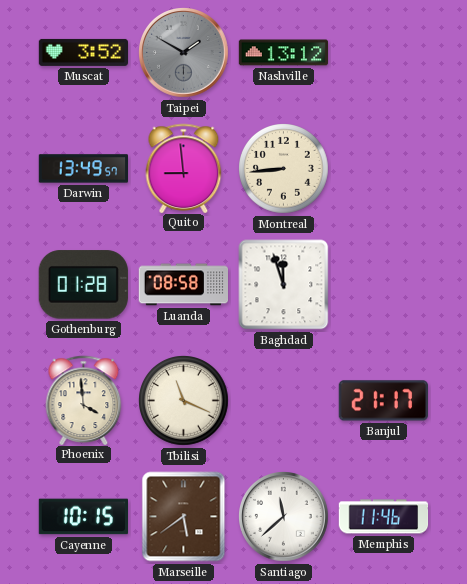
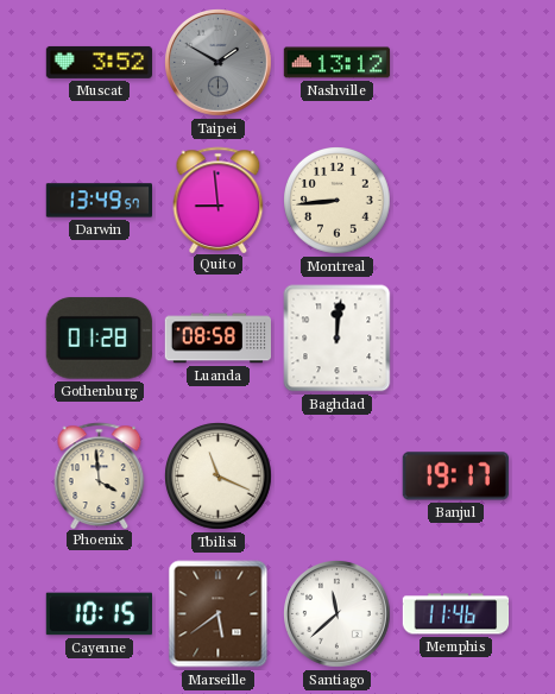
Baghdad: 11:57 -> 12:01 (338, 339)
Banjul: 21:17 -> 19:17 (455, 477)
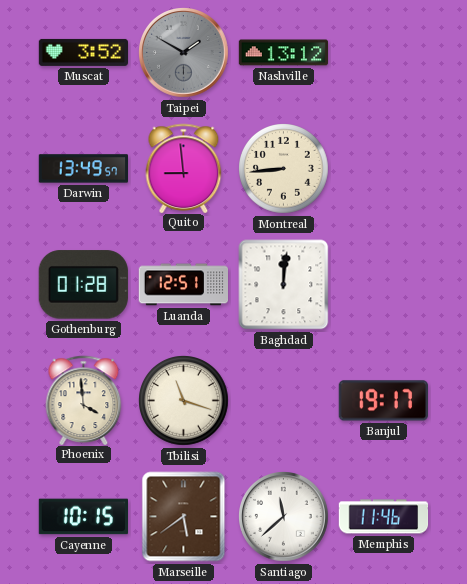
Luanda: 08:58 -> 12:51 (184, 285)
Tbilisi: 11:19 -> 11:18 (184, 401)
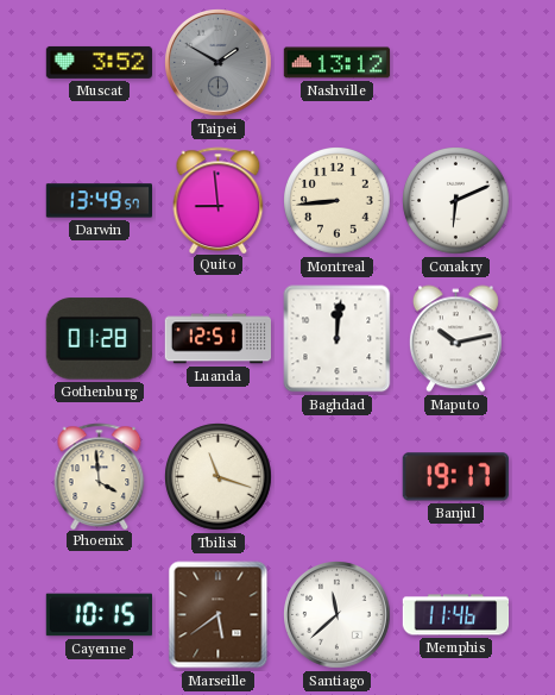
Conakry: none -> 6:11 (456, 201)
Maputo: none -> 10:13 (455, 339)
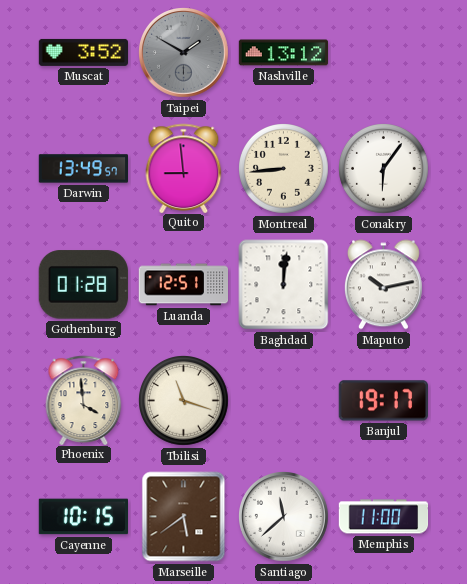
Conakry: 6:11 -> 6:06 (384, 169)
Memphis: 11:46 -> 11:00 (384, 517)
